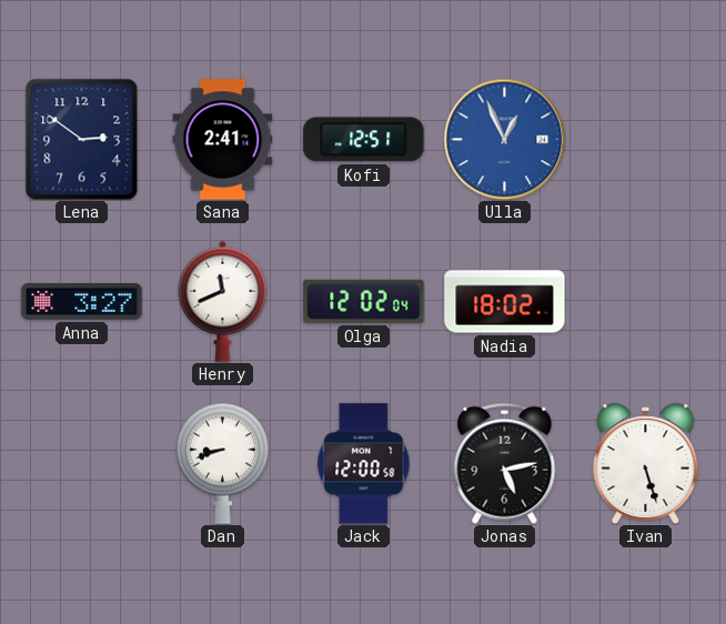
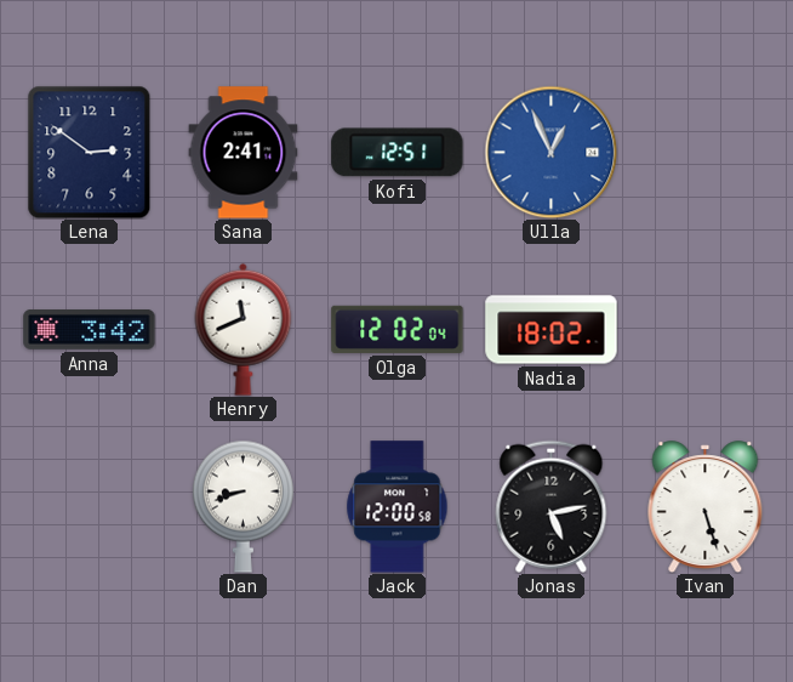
Anna: 3:27 -> 3:42 (90, 330)
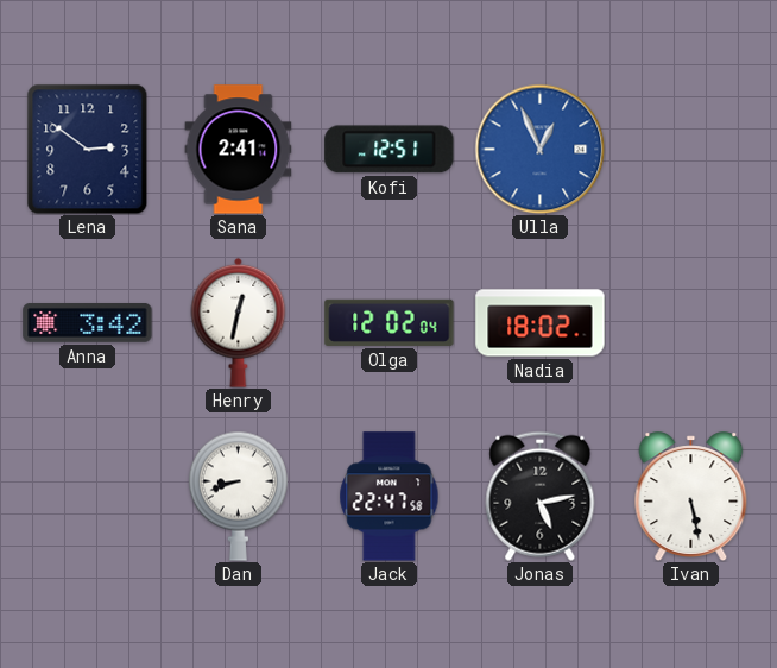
Henry: 11:41 -> 12:32 (239, 322)
Jack: 12:00 -> 22:47 (390, 497)
Ivan: 5:27 -> 5:28 (691, 497)
